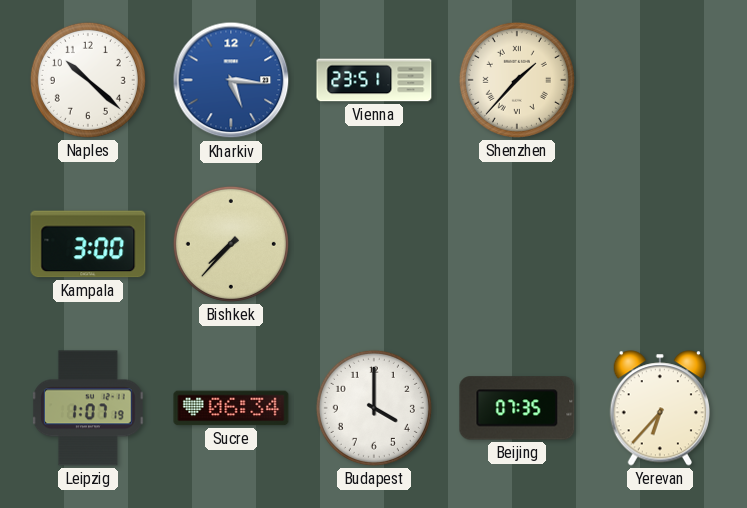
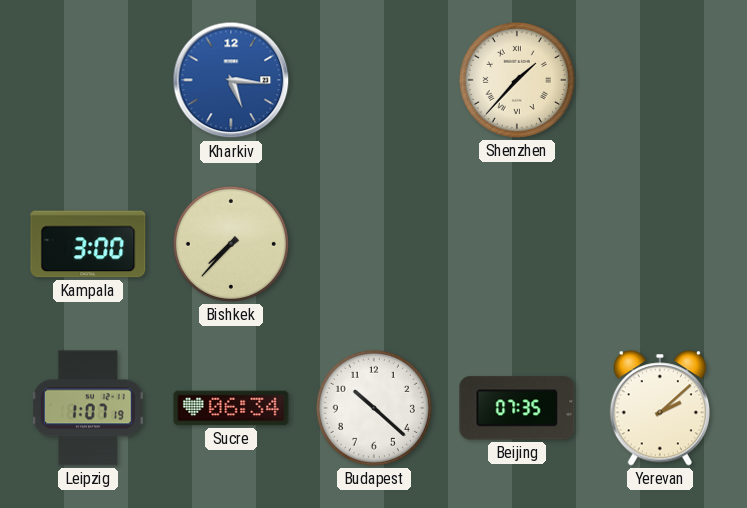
Naples: 10:22 -> none (88, 80)
Vienna: 23:51 -> none (374, 80)
Budapest: 4:00 -> 10:22 (374, 408)
Yerevan: 6:37 -> 2:08 (659, 408)
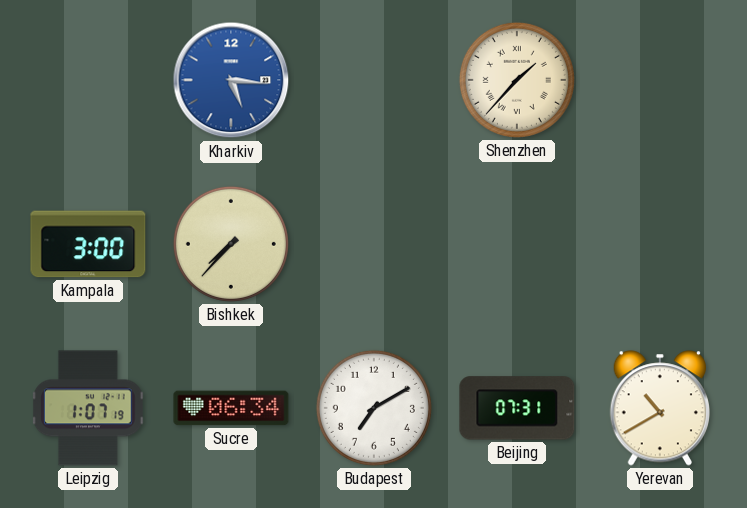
Budapest: 10:22 -> 7:10 (374, 408)
Beijing: 07:35 -> 07:31 (517, 408)
Yerevan: 2:08 -> 10:40 (659, 408)
